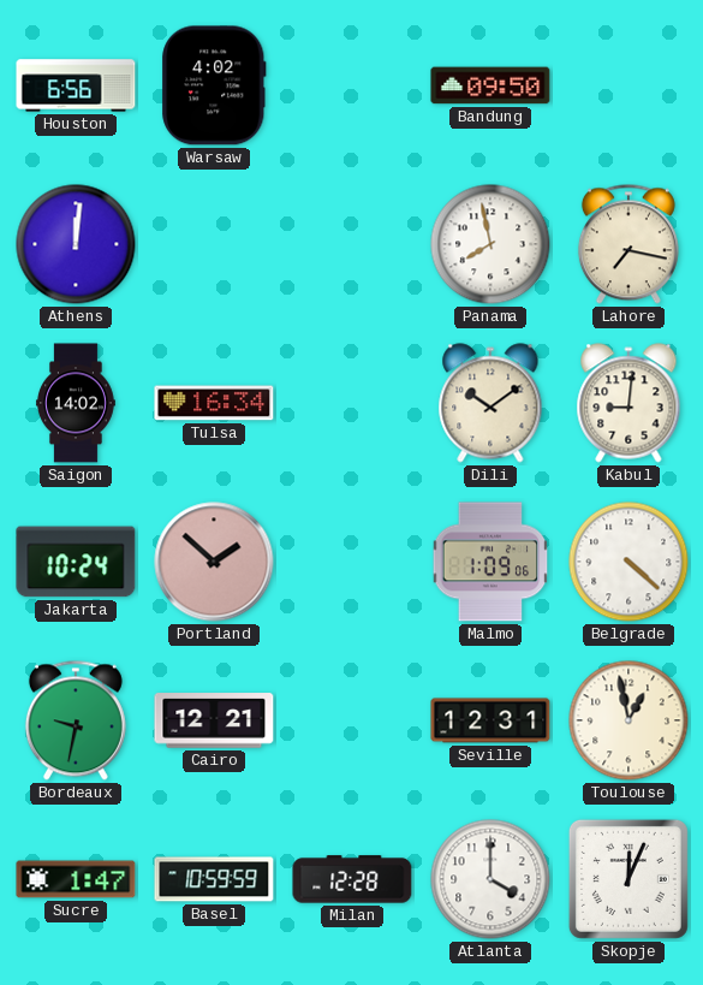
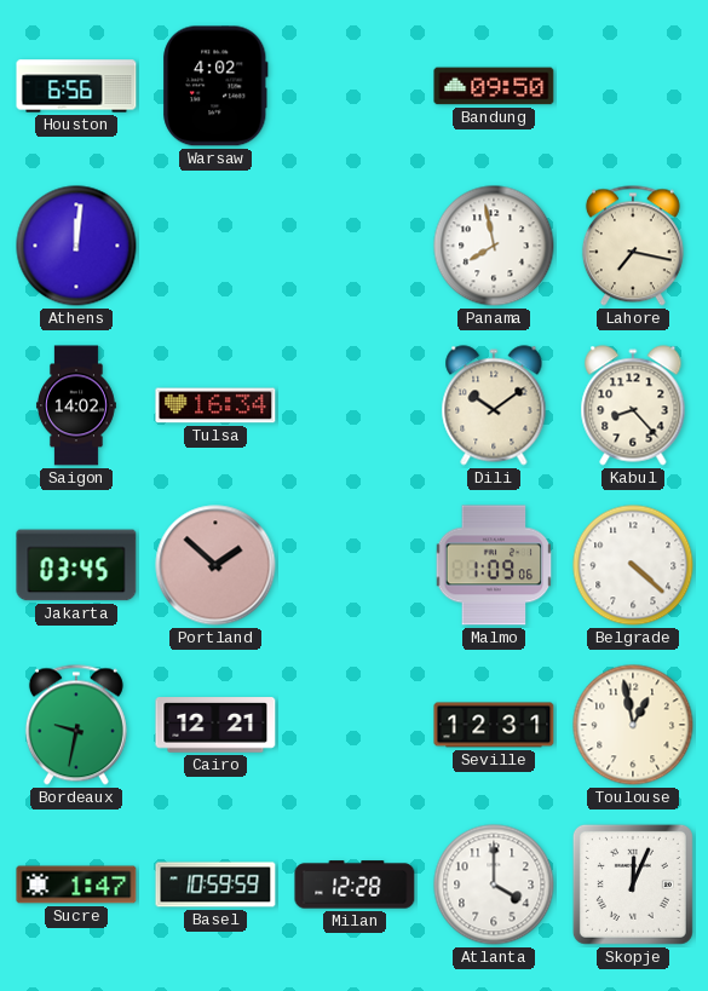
Kabul: 9:01 -> 8:23 (633, 405)
Jakarta: 10:24 -> 03:45 (76, 565)
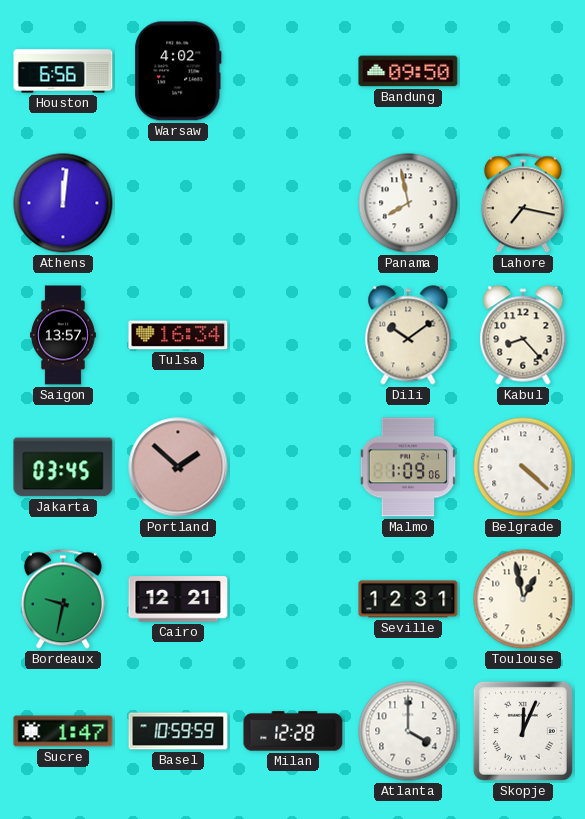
Saigon: 14:02 -> 13:57 (63, 335)
